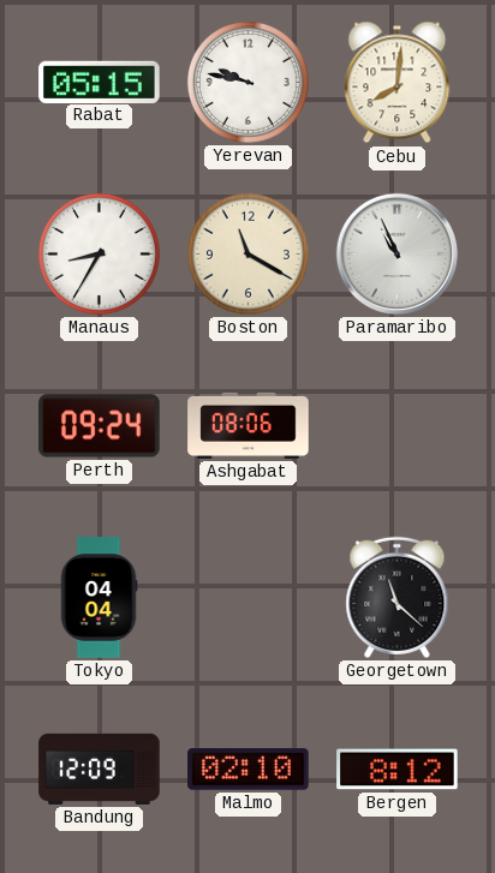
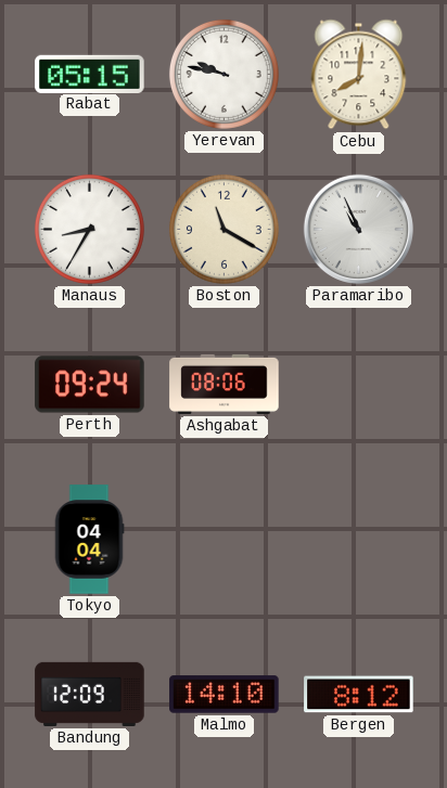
Georgetown: 11:22 -> none (398, 597)
Malmo: 02:10 -> 14:10 (225, 695)
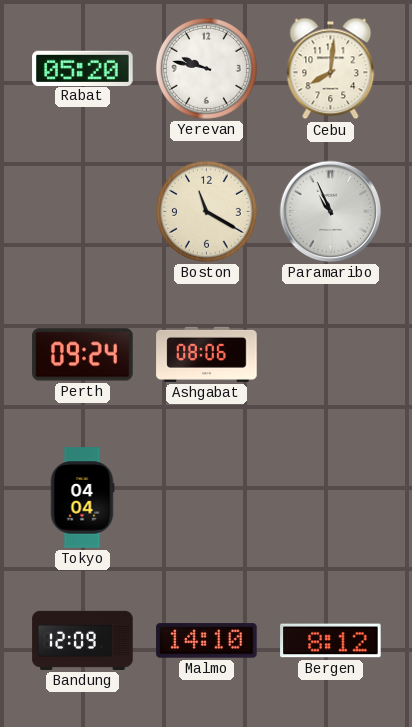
Rabat: 05:15 -> 05:20 (83, 68)
Manaus: 8:35 -> none (89, 229)
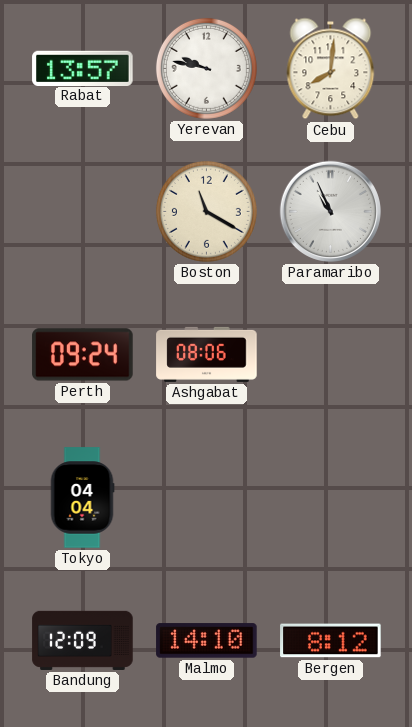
Rabat: 05:20 -> 13:57 (83, 68)
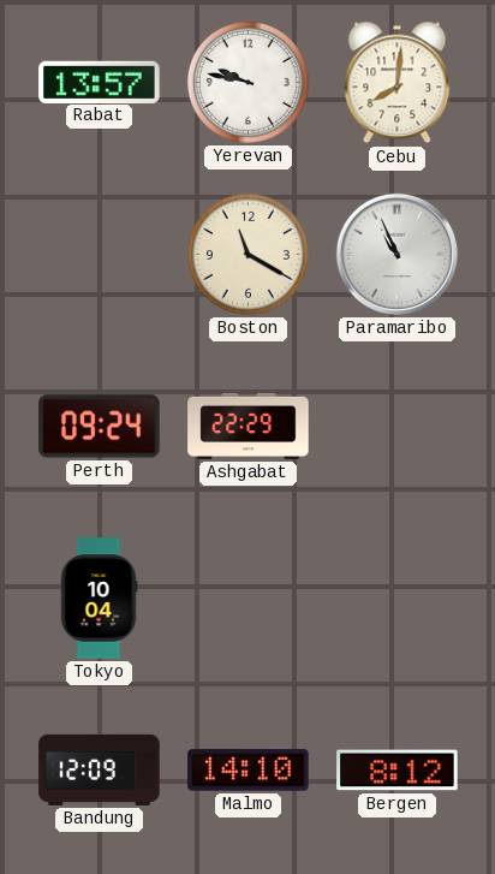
Ashgabat: 08:06 -> 22:29 (249, 426)
Tokyo: 04:04 -> 10:04 (99, 599)
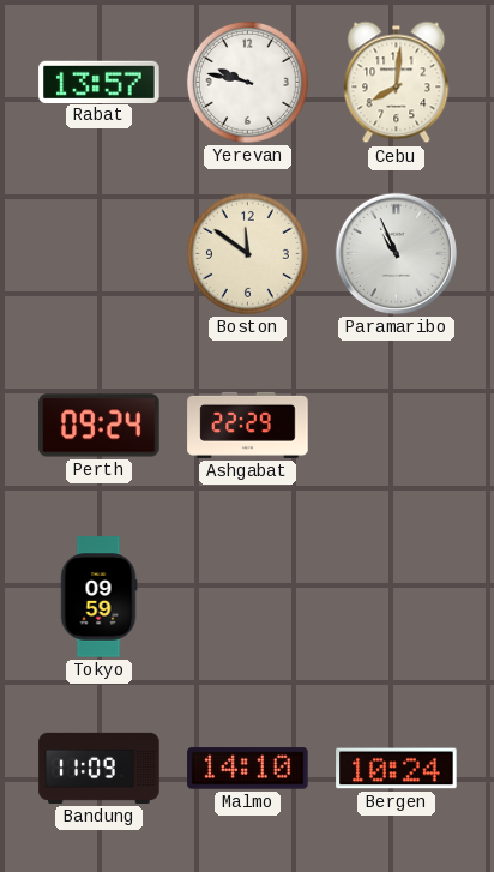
Boston: 11:20 -> 11:51 (247, 253)
Tokyo: 10:04 -> 09:59 (98, 597)
Bandung: 12:09 -> 11:09 (100, 768)
Bergen: 8:12 -> 10:24 (397, 769)
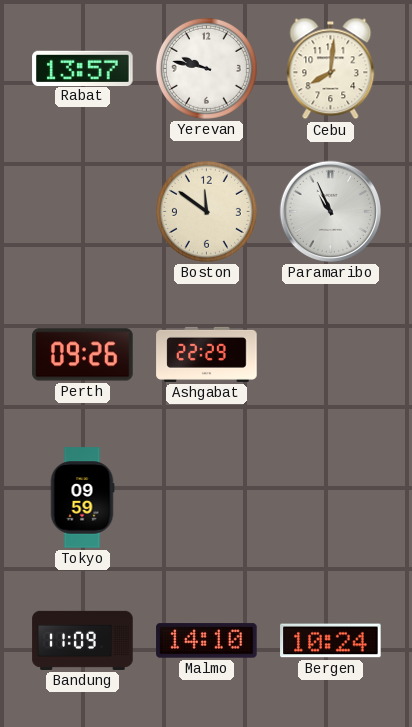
Perth: 09:24 -> 09:26 (83, 355)
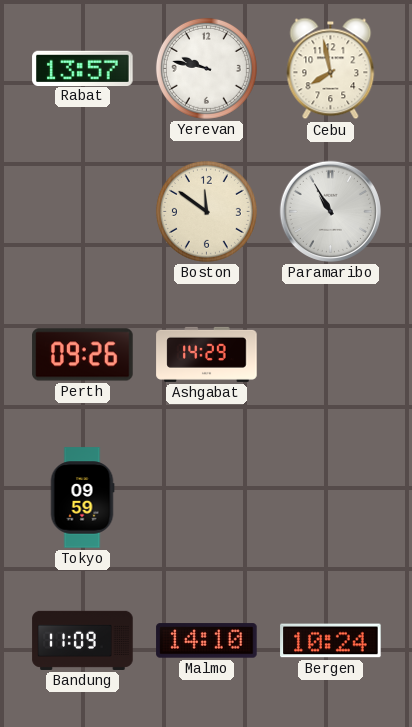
Cebu: 8:01 -> 7:58 (331, 69)
Paramaribo: 10:56 -> 10:55 (330, 211)
Ashgabat: 22:29 -> 14:29 (207, 354)
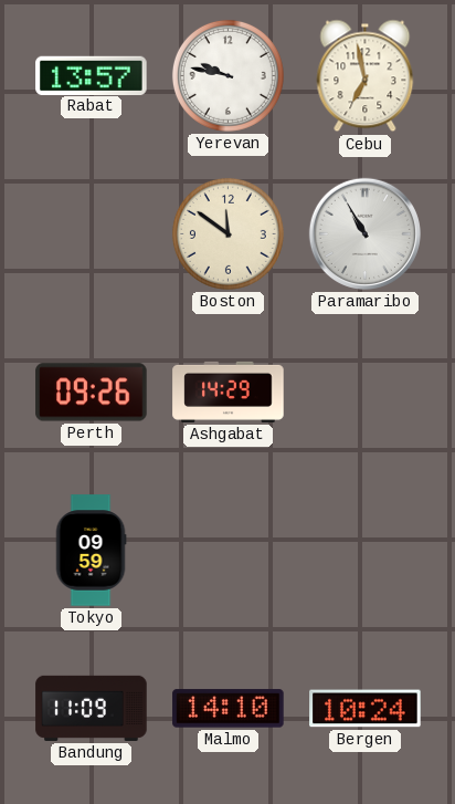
Cebu: 7:58 -> 6:58 (366, 76)
